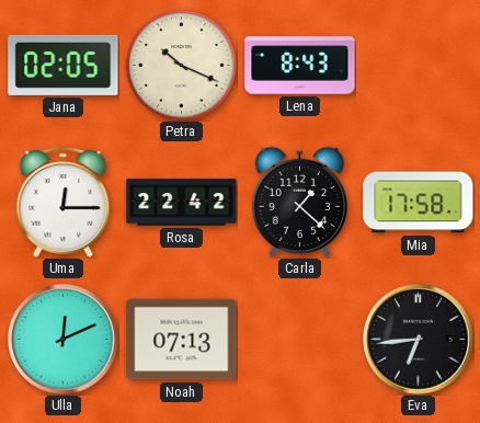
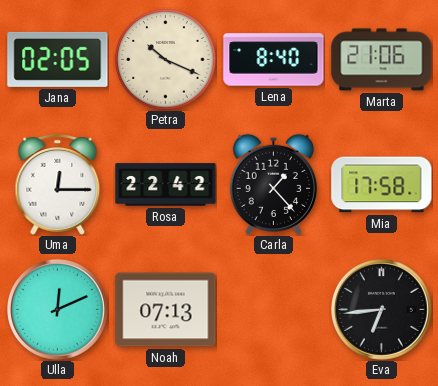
Lena: 8:43 -> 8:40 (274, 60)
Marta: none -> 21:06 (382, 60)
Carla: 1:22 -> 1:23 (273, 184)
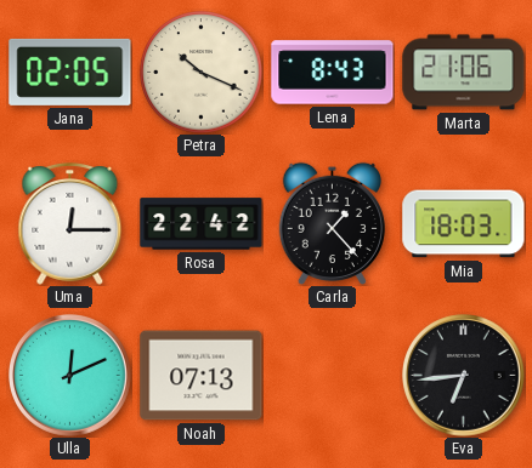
Lena: 8:40 -> 8:43 (333, 73)
Mia: 17:58 -> 18:03 (464, 224)
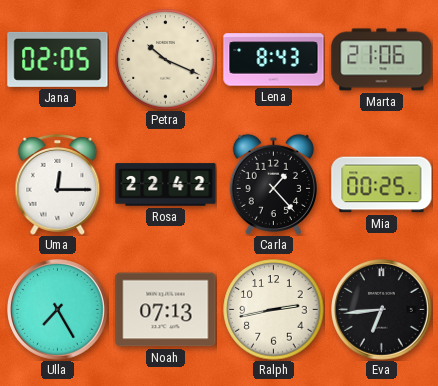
Mia: 18:03 -> 00:25 (382, 185)
Ulla: 12:11 -> 7:25 (58, 310)
Ralph: none -> 2:43 (274, 310)
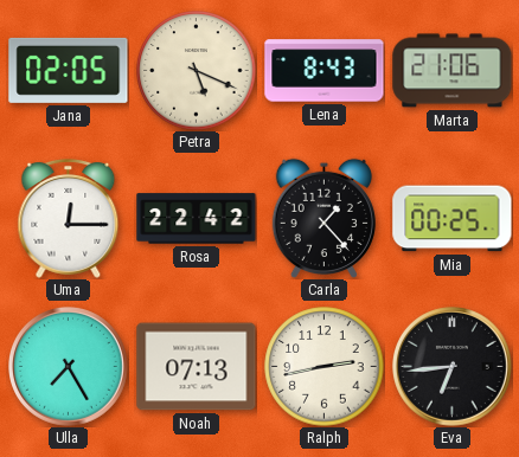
Petra: 10:19 -> 5:19 (197, 71)
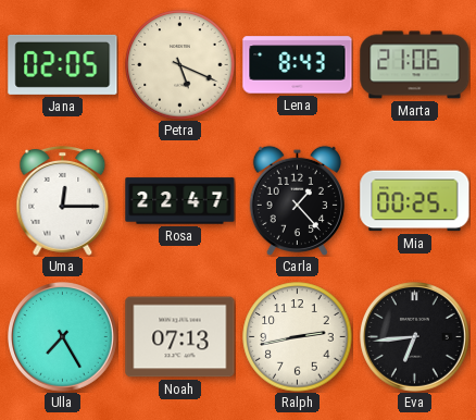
Rosa: 22:42 -> 22:47 (180, 201)
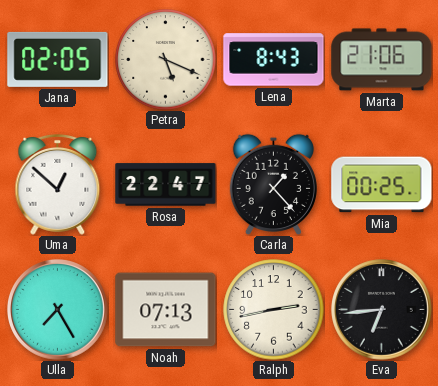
Uma: 12:15 -> 12:52 (58, 185)
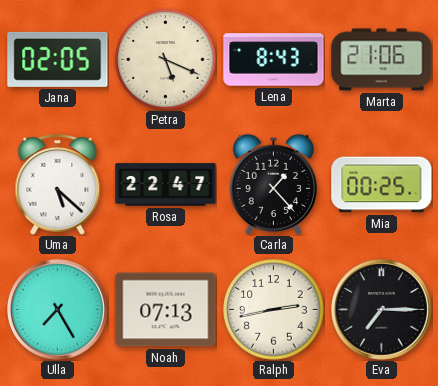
Uma: 12:52 -> 5:22 (58, 185)
Eva: 6:44 -> 7:15 (382, 310)
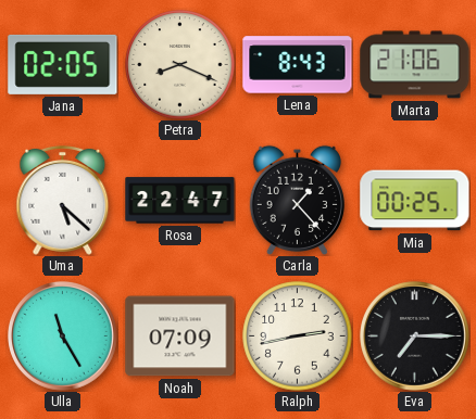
Petra: 5:19 -> 8:19 (180, 65)
Ulla: 7:25 -> 11:25 (63, 337)
Noah: 07:13 -> 07:09 (180, 337)
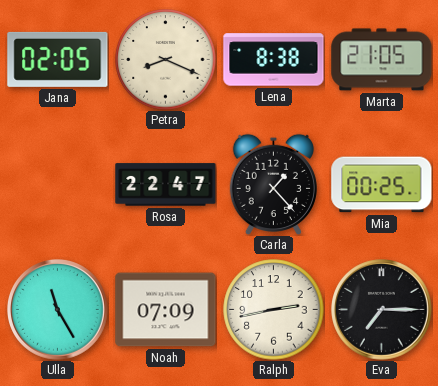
Lena: 8:43 -> 8:38 (274, 60)
Marta: 21:06 -> 21:05 (382, 60)
Uma: 5:22 -> none (63, 201)
